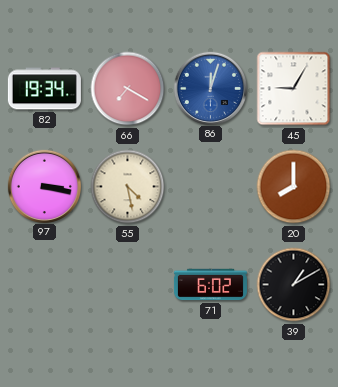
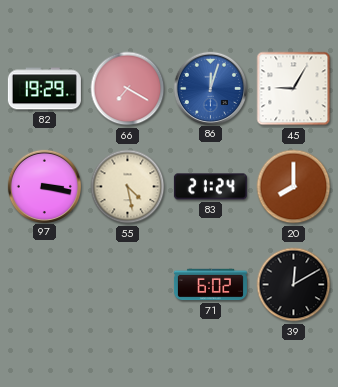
82: 19:34 -> 19:29 (44, 89)
83: none -> 21:24 (210, 187)
39: 1:10 -> 12:10 (294, 285)
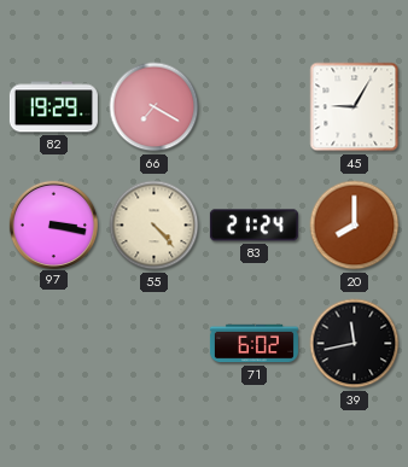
86: 12:03 -> none (210, 88)
55: 4:28 -> 4:23 (155, 226)
39: 12:10 -> 11:43 (355, 344)
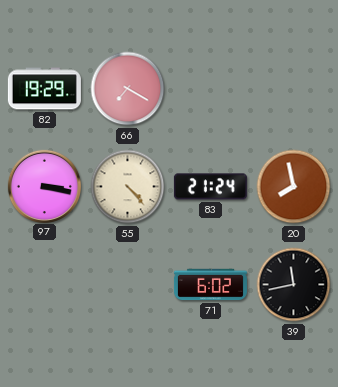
45: 9:05 -> none (355, 107)
20: 8:00 -> 7:58 (294, 187)
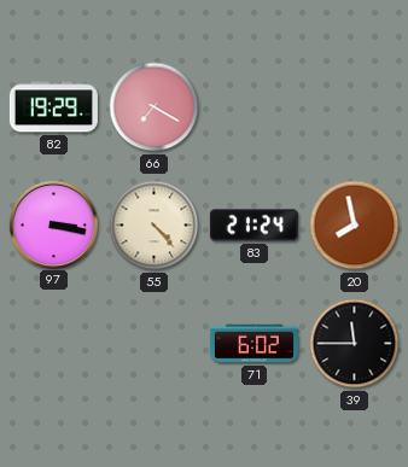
39: 11:43 -> 11:45 (355, 344)
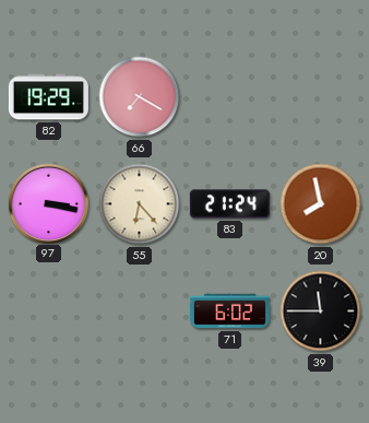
55: 4:23 -> 6:23 (140, 204)
